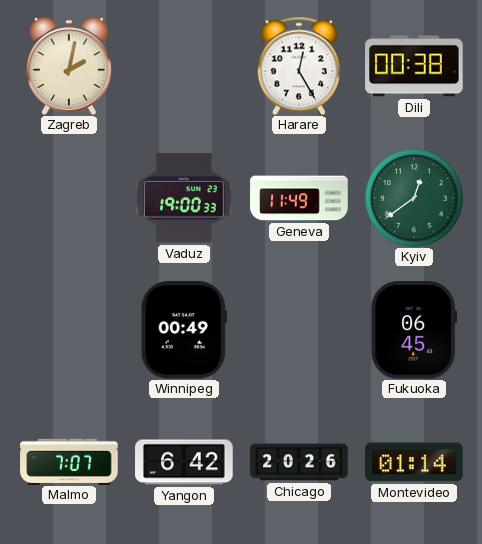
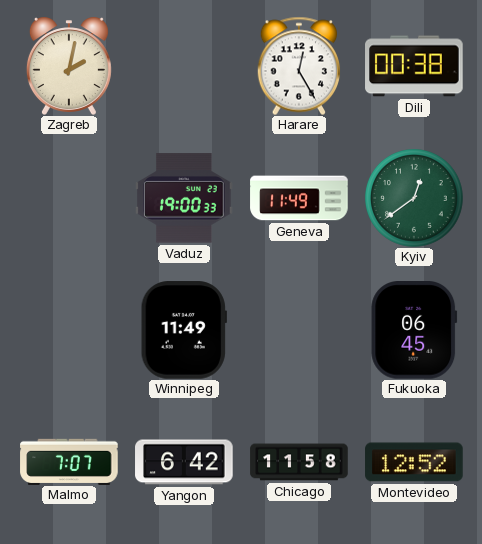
Winnipeg: 00:49 -> 11:49 (184, 330)
Chicago: 20:26 -> 11:58 (299, 462)
Montevideo: 01:14 -> 12:52 (414, 462)
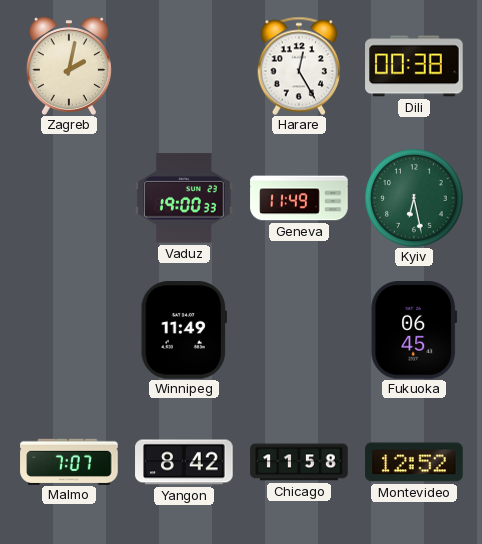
Kyiv: 12:39 -> 6:28 (415, 199)
Yangon: 6:42 -> 8:42 (184, 462)
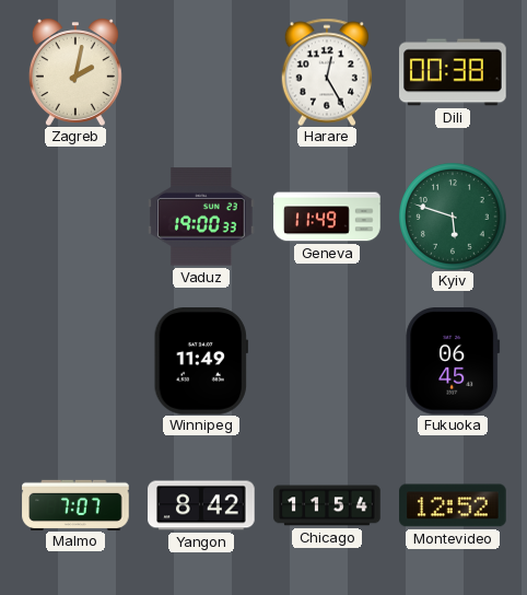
Kyiv: 6:28 -> 5:48 (454, 218)
Chicago: 11:58 -> 11:54 (327, 505)
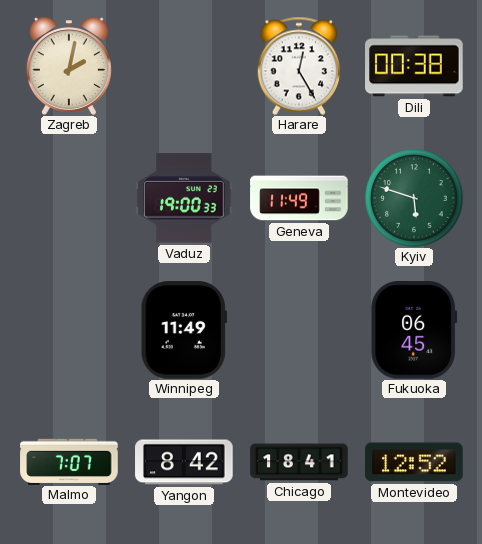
Chicago: 11:54 -> 18:41 (299, 462)
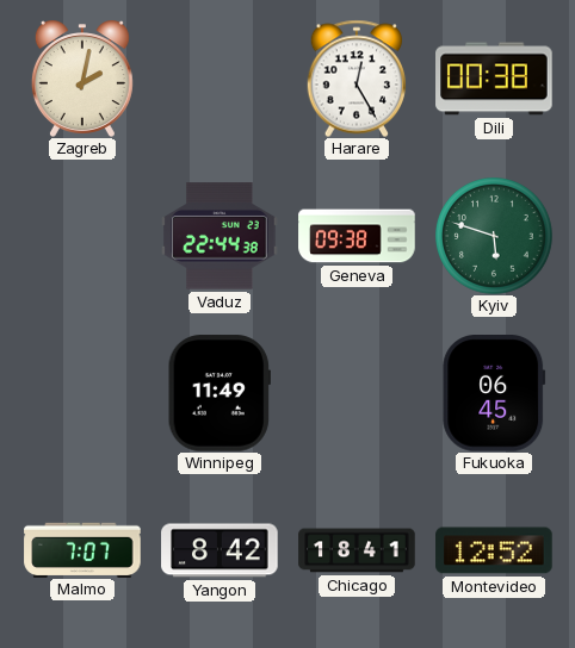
Vaduz: 19:00 -> 22:44 (220, 236)
Geneva: 11:49 -> 09:38 (357, 236)
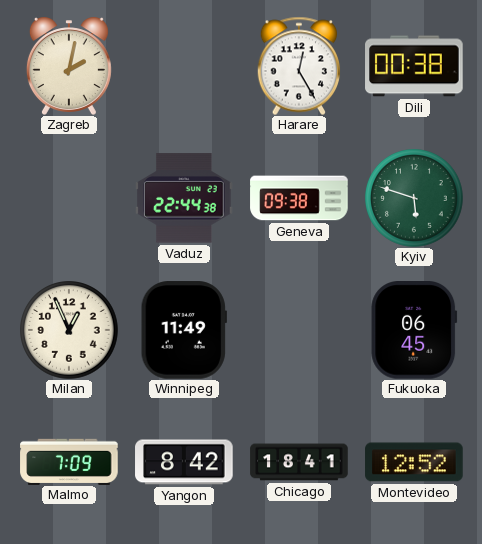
Milan: none -> 12:56 (70, 331)
Malmo: 7:07 -> 7:09 (69, 461)
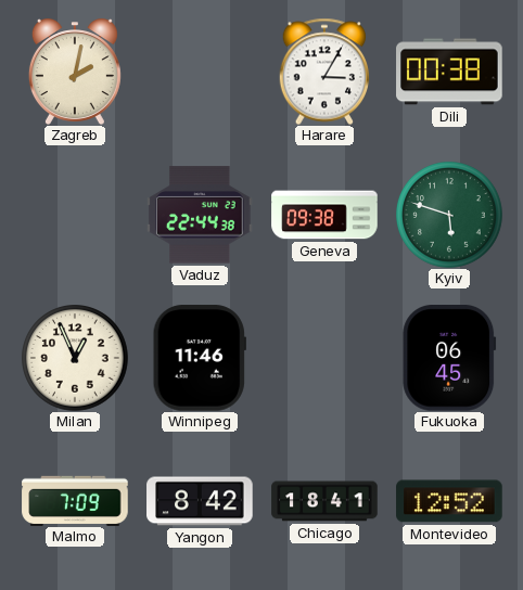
Harare: 12:25 -> 3:05 (324, 72)
Winnipeg: 11:49 -> 11:46 (200, 358)
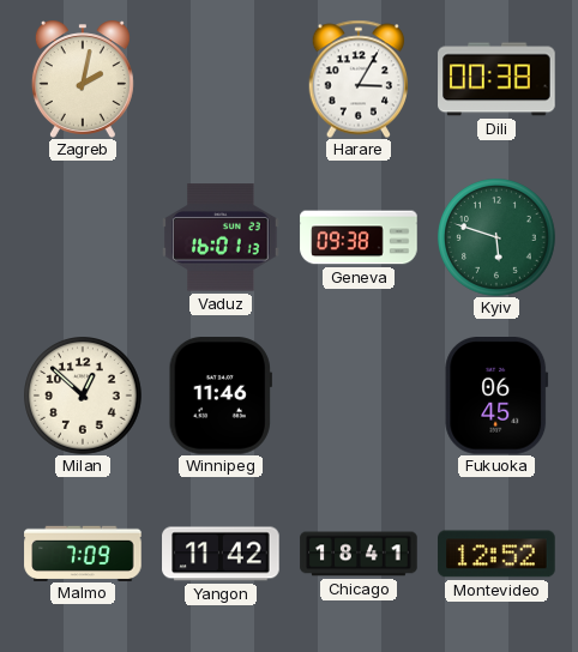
Vaduz: 22:44 -> 16:01 (221, 237)
Milan: 12:56 -> 12:52 (84, 397)
Yangon: 8:42 -> 11:42 (221, 554)
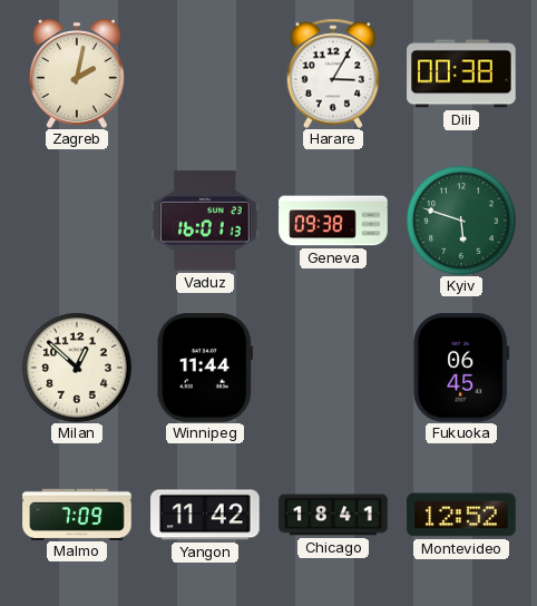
Winnipeg: 11:46 -> 11:44 (205, 368)
